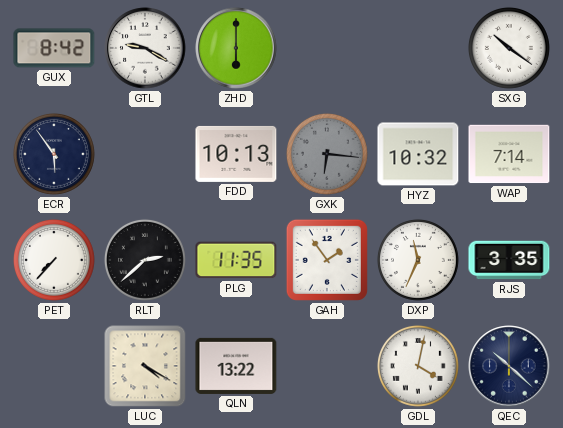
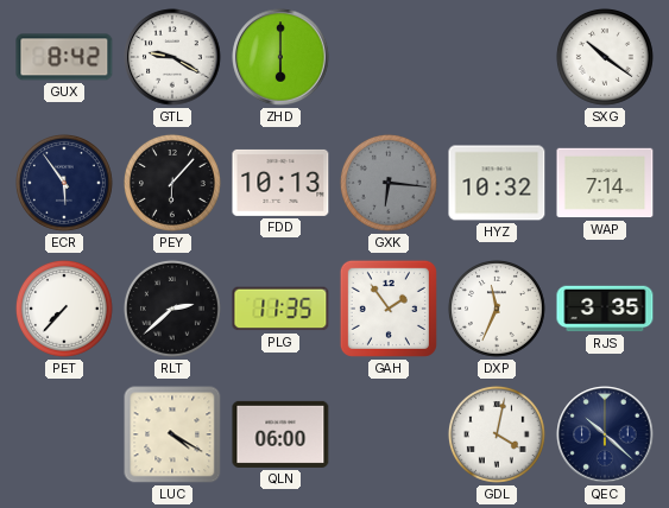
PEY: none -> 6:07 (172, 183)
QLN: 13:22 -> 06:00 (280, 434)
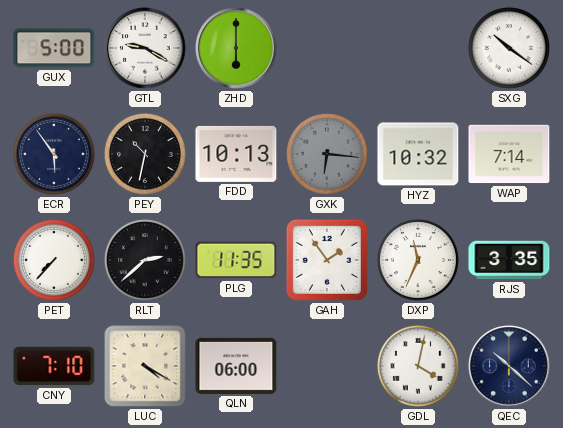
GUX: 8:42 -> 5:00 (54, 48)
PEY: 6:07 -> 10:32 (145, 154)
CNY: none -> 7:10 (54, 366)
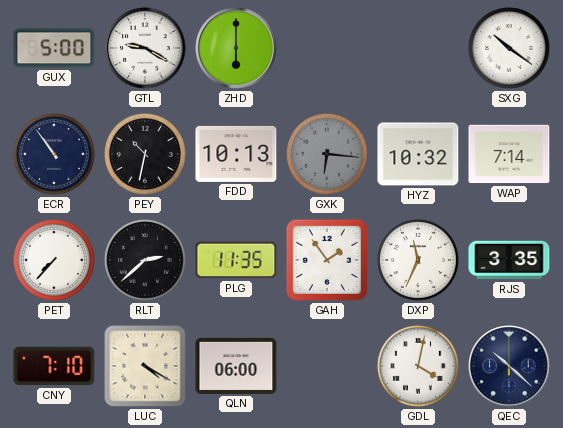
ECR: 5:54 -> 10:54 (54, 154)
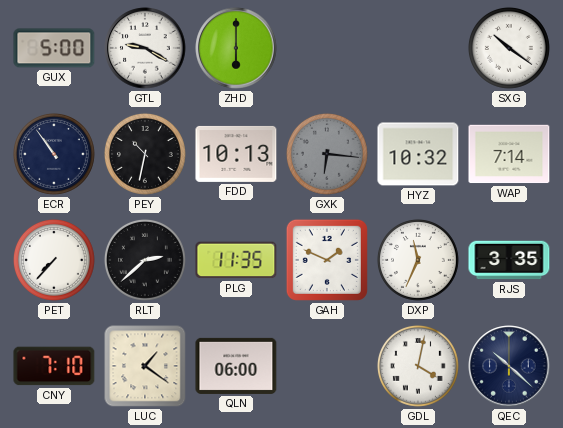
GAH: 1:54 -> 1:49 (327, 260)
LUC: 4:20 -> 1:21 (145, 366)
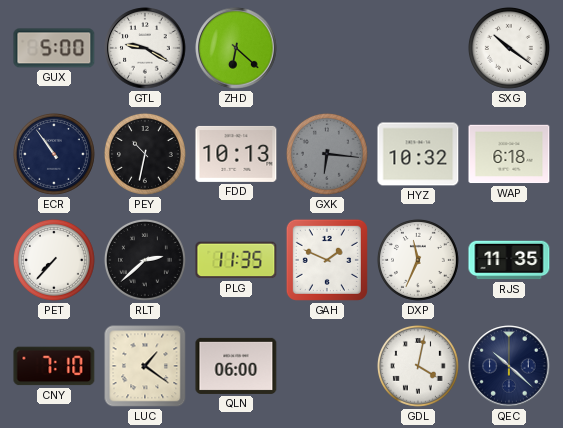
ZHD: 6:00 -> 6:22 (236, 48)
WAP: 7:14 -> 6:18 (509, 154)
RJS: 3:35 -> 11:35 (509, 260)
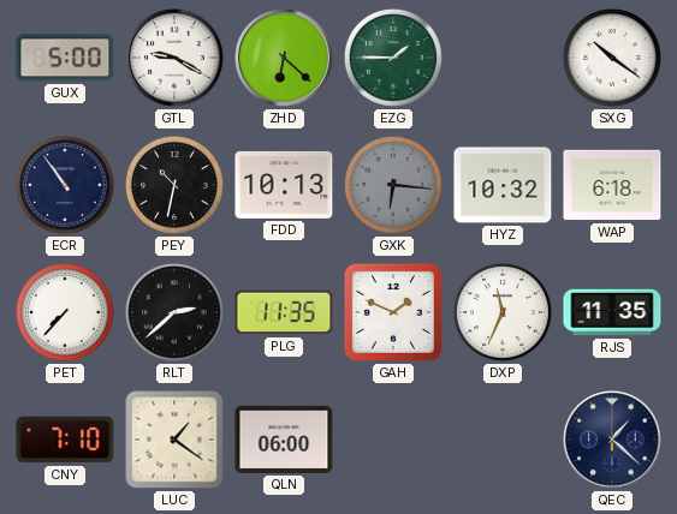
EZG: none -> 1:45 (393, 58)
GDL: 4:02 -> none (418, 366)
QEC: 10:22 -> 1:22 (612, 440)
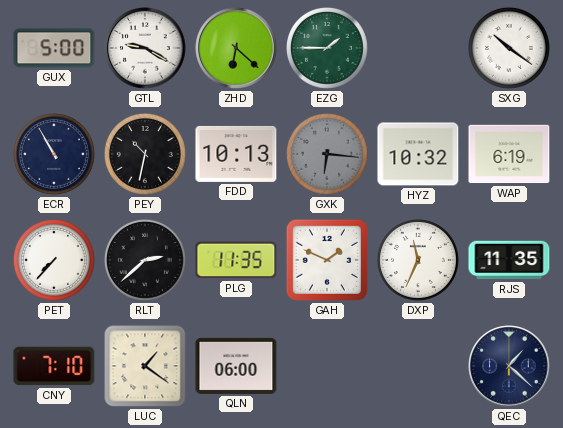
ECR: 10:54 -> 10:55 (54, 154)
WAP: 6:18 -> 6:19 (509, 154)
